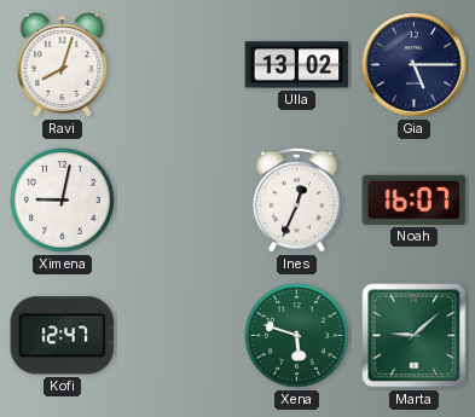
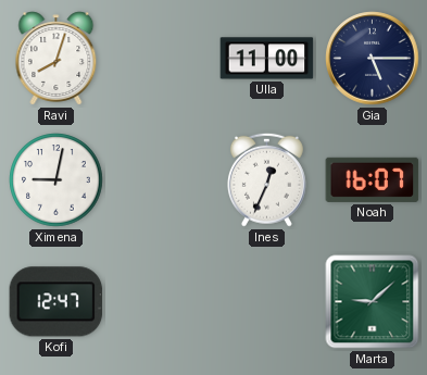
Ulla: 13:02 -> 11:00 (267, 59)
Xena: 5:48 -> none (297, 336)
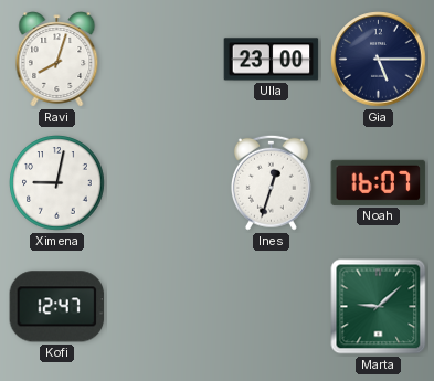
Ulla: 11:00 -> 23:00 (272, 60)
Ines: 12:34 -> 12:33 (271, 182)
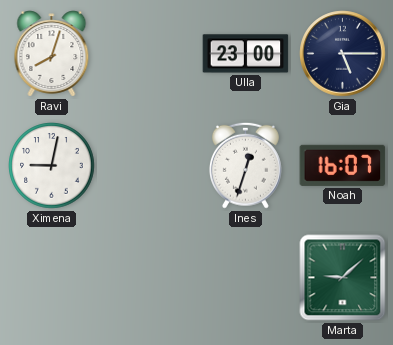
Kofi: 12:47 -> none (57, 307)
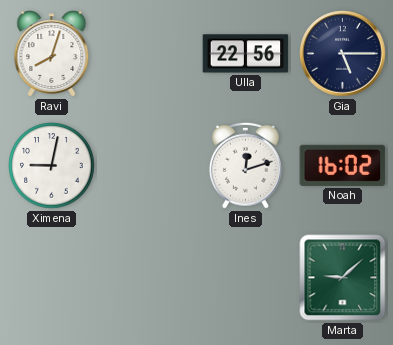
Ulla: 23:00 -> 22:56 (246, 54)
Ines: 12:33 -> 12:12 (245, 165)
Noah: 16:07 -> 16:02 (343, 165)
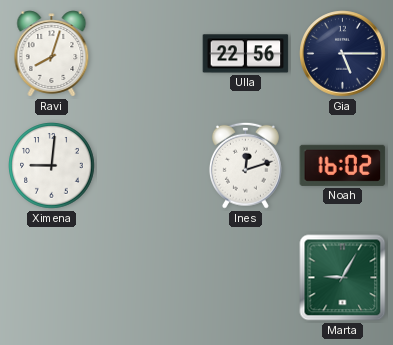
Ximena: 9:02 -> 9:01 (52, 166)
Marta: 9:08 -> 9:05 (343, 278)
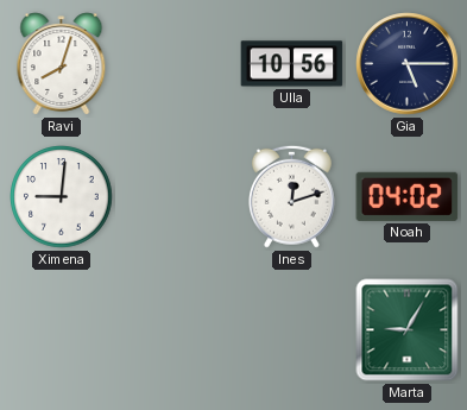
Ulla: 22:56 -> 10:56 (292, 64)
Noah: 16:02 -> 04:02 (408, 196)
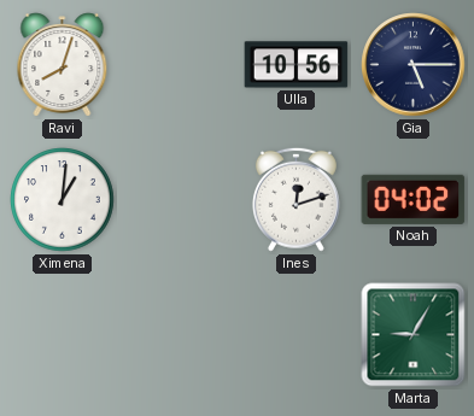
Ximena: 9:01 -> 1:01 (63, 200)
